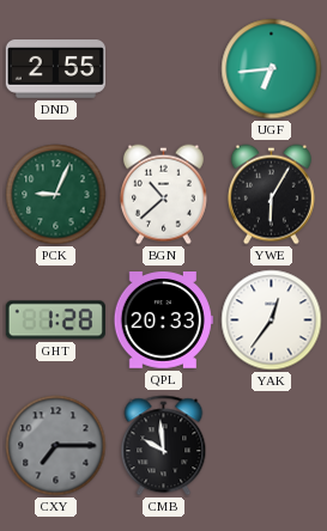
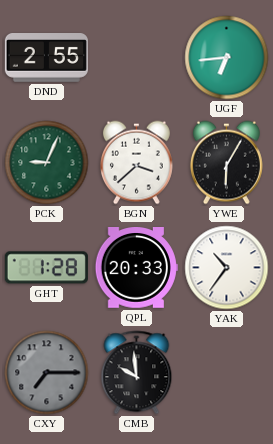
BGN: 10:38 -> 3:38 (136, 163)
YAK: 12:36 -> 10:36 (227, 268)
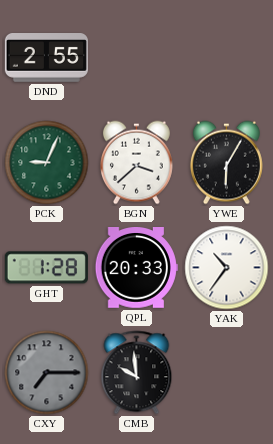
UGF: 6:44 -> none (227, 58)
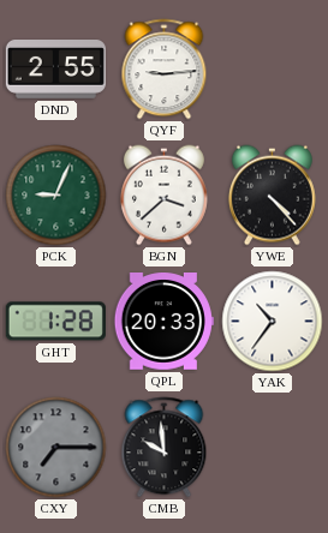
QYF: none -> 9:14 (165, 70)
YWE: 6:05 -> 4:23 (272, 196)
